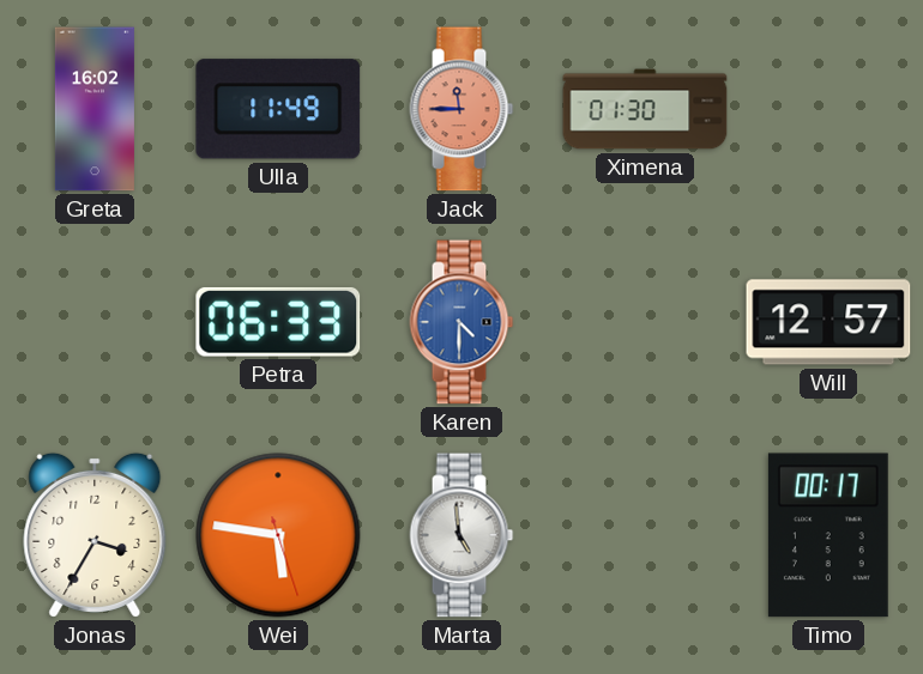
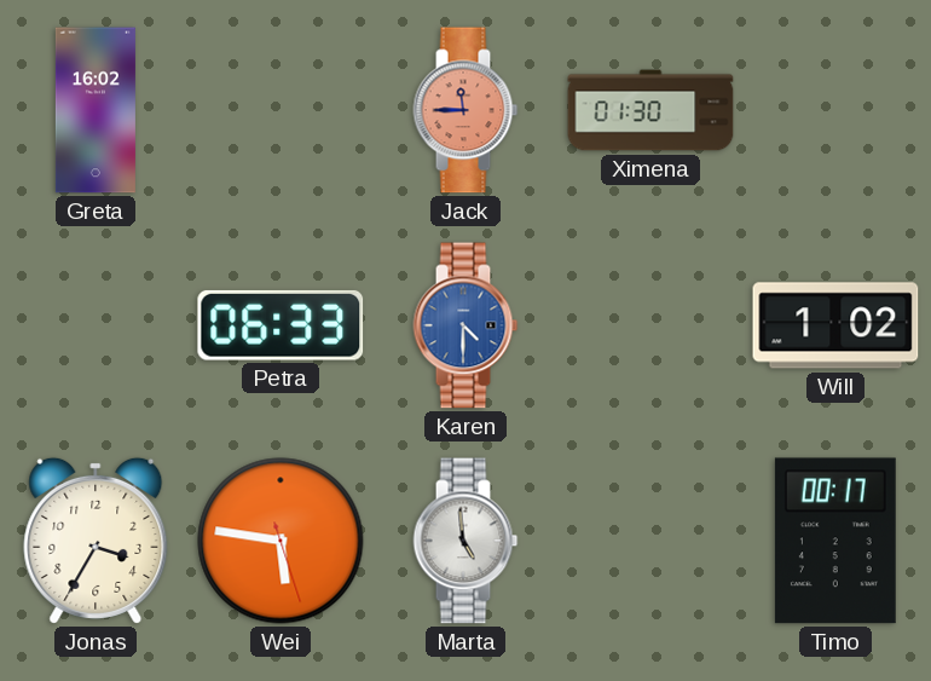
Ulla: 11:49 -> none (278, 109)
Will: 12:57 -> 1:02 (835, 325)
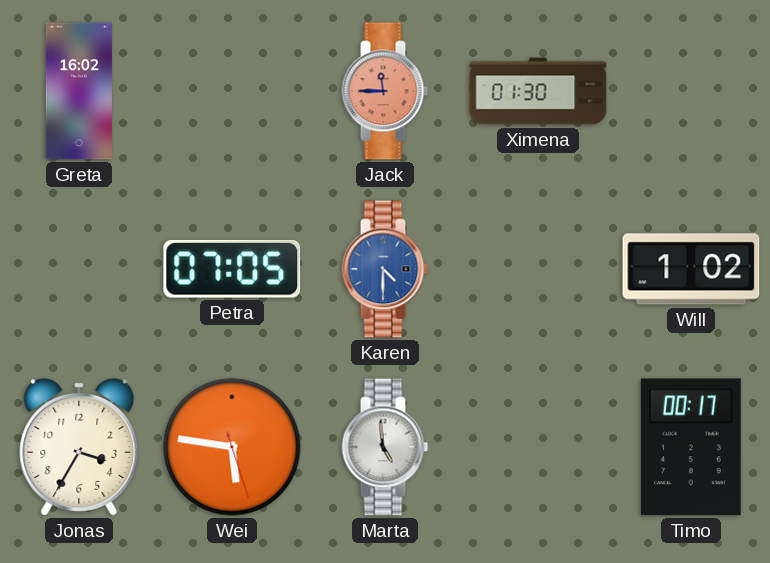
Petra: 06:33 -> 07:05 (232, 269)
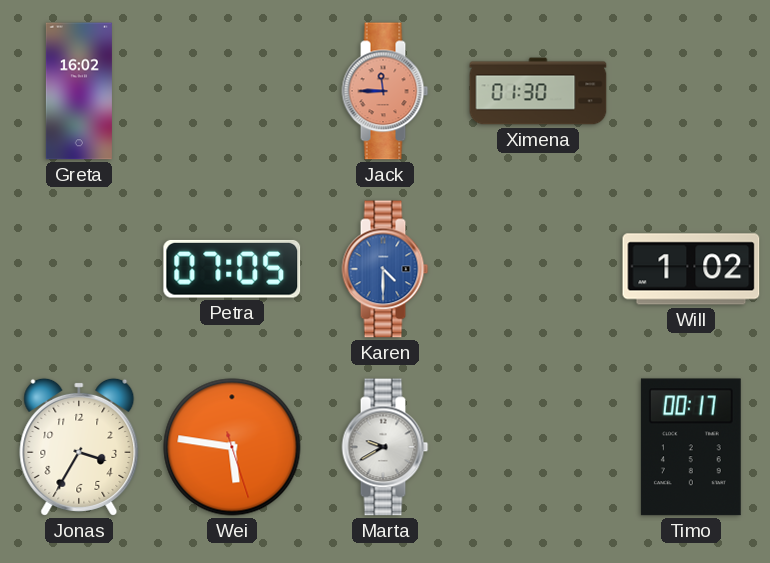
Marta: 4:59 -> 9:40 (385, 447)
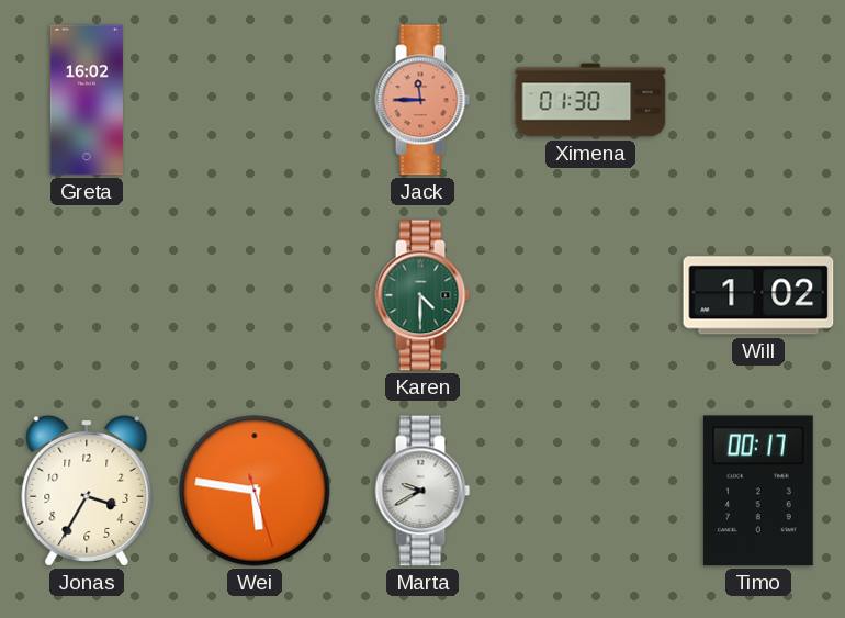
Petra: 07:05 -> none (232, 269)
Karen dial: blue -> green (422, 295)
